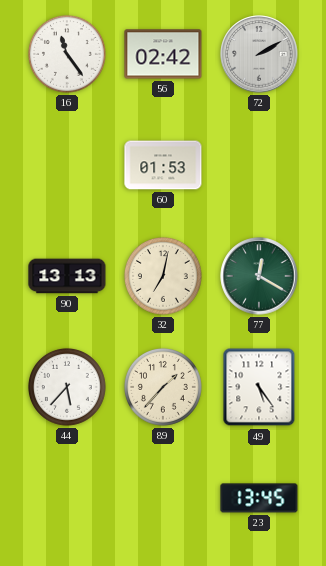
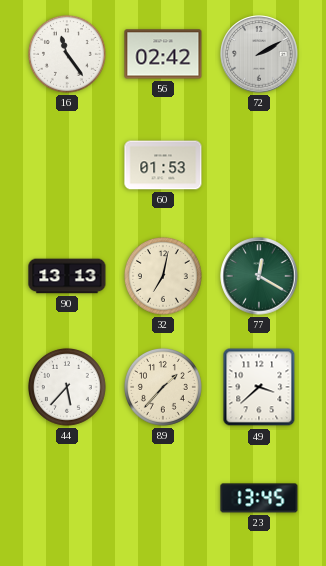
49: 5:24 -> 3:38 (259, 387)
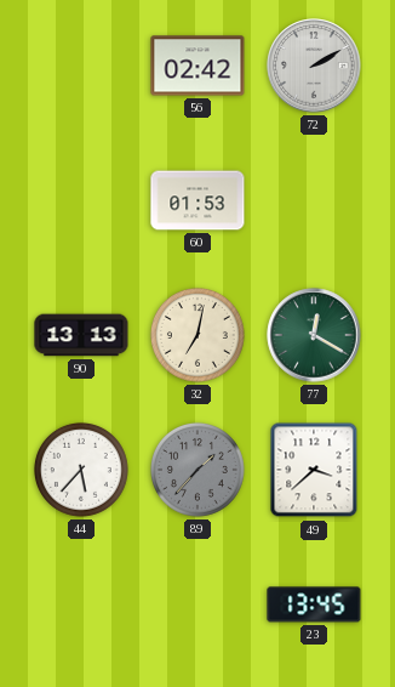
16: 11:24 -> none (67, 54)
89 dial: cream -> grey (198, 470)
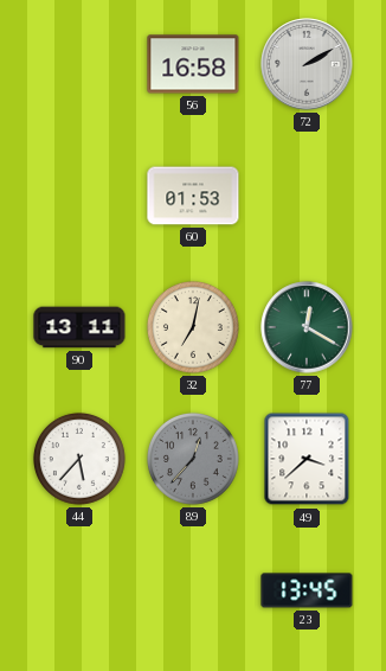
56: 02:42 -> 16:58 (193, 64)
90: 13:13 -> 13:11 (79, 327)
89: 1:37 -> 12:37 (193, 459)
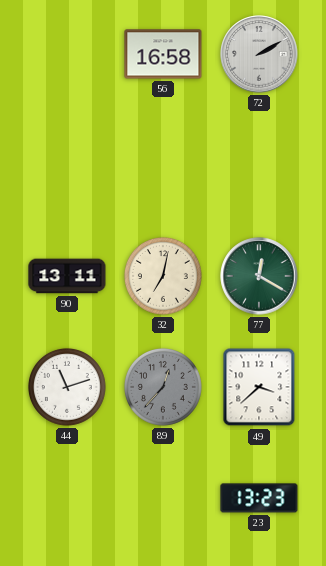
60: 01:53 -> none (193, 196)
44: 5:37 -> 11:12 (67, 387)
23: 13:45 -> 13:23 (259, 498)
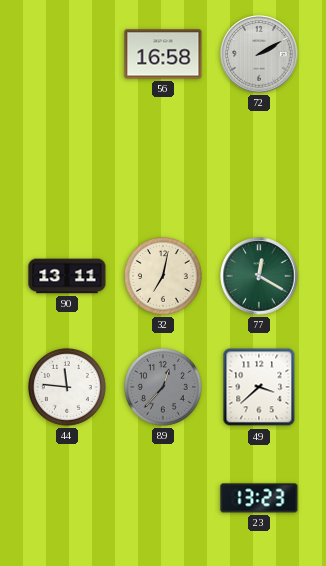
44: 11:12 -> 11:46 (67, 387)
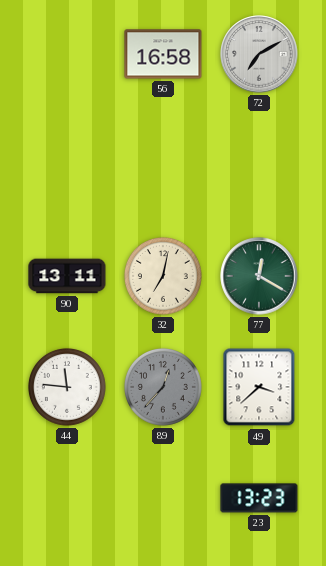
72: 2:10 -> 7:10 (259, 54)
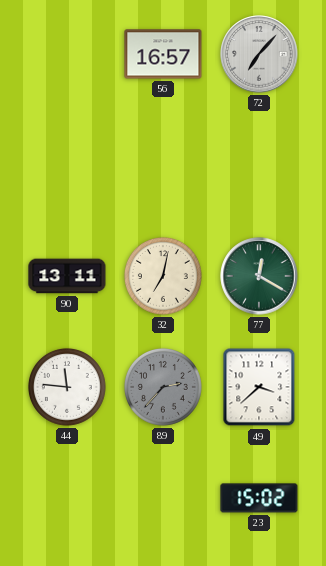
56: 16:58 -> 16:57 (163, 54)
72: 7:10 -> 7:07 (259, 54)
89: 12:37 -> 2:37 (163, 387)
23: 13:23 -> 15:02 (259, 498)
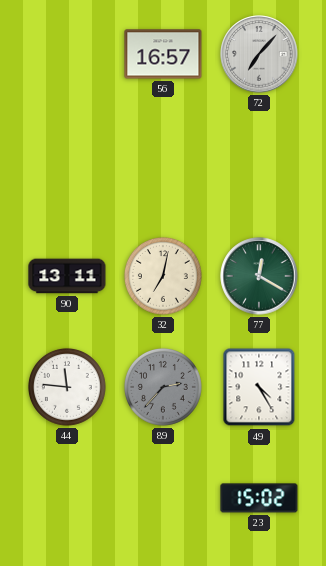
49: 3:38 -> 4:25 (259, 387)
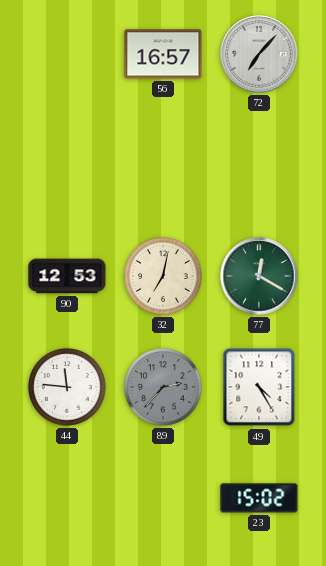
90: 13:11 -> 12:53 (67, 276)
